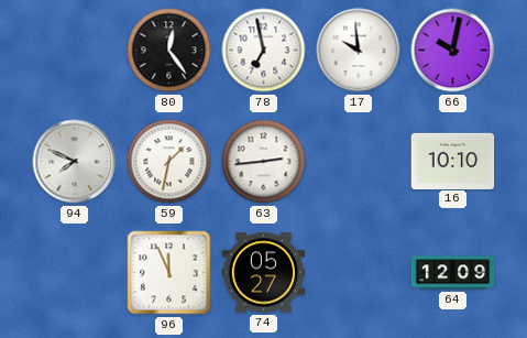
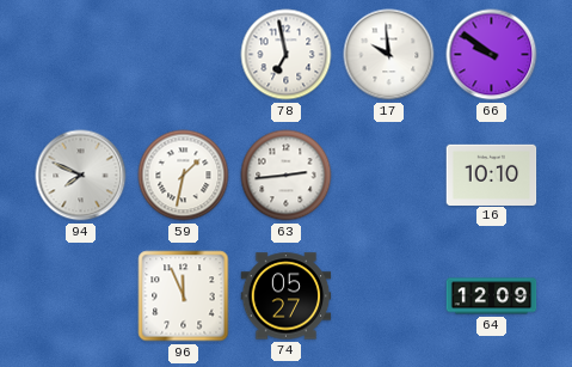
80: 12:24 -> none (169, 51)
66: 10:02 -> 9:51 (492, 55)
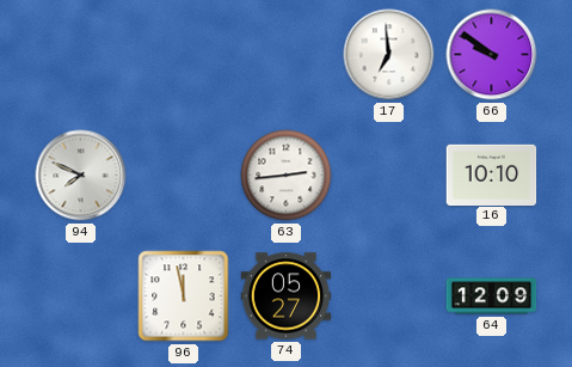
78: 6:58 -> none (287, 55)
17: 9:59 -> 6:59 (389, 55)
59: 1:32 -> none (184, 176)
96: 11:56 -> 11:58 (184, 296)
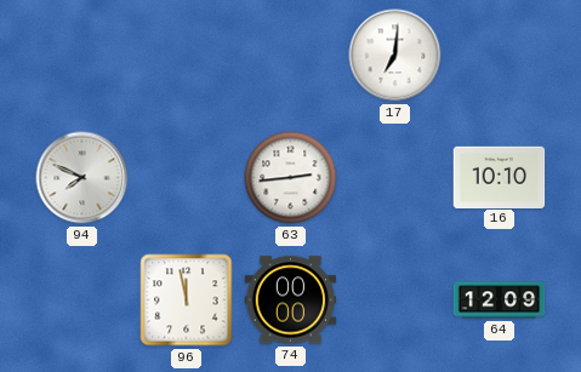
17: 6:59 -> 7:01 (395, 56)
66: 9:51 -> none (492, 55)
74: 05:27 -> 00:00 (291, 301)
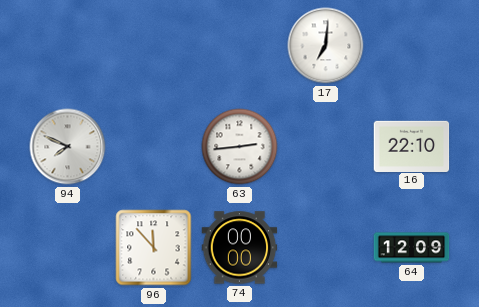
16: 10:10 -> 22:10 (412, 146)
96: 11:58 -> 11:53 (154, 248)
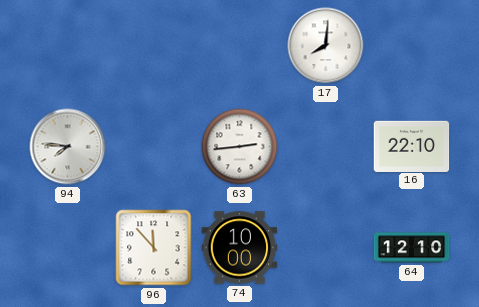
17: 7:01 -> 8:01 (326, 46)
94: 7:49 -> 7:46 (68, 147)
74: 00:00 -> 10:00 (240, 248)
64: 12:09 -> 12:10 (412, 248)
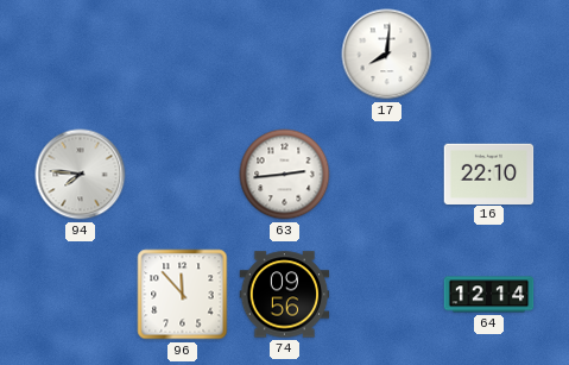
74: 10:00 -> 09:56 (285, 295)
64: 12:10 -> 12:14 (489, 295)
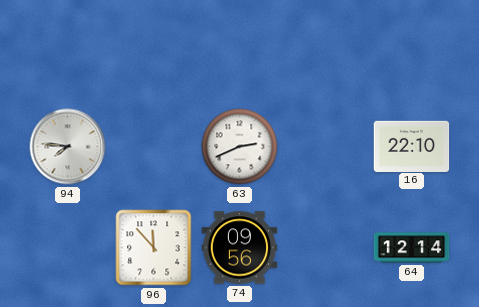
17: 8:01 -> none (387, 55)
63: 2:44 -> 2:41 (240, 147)
